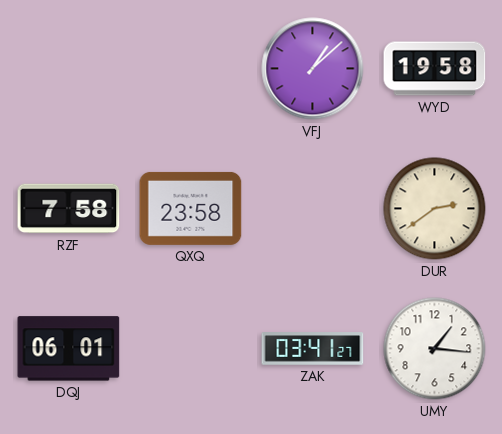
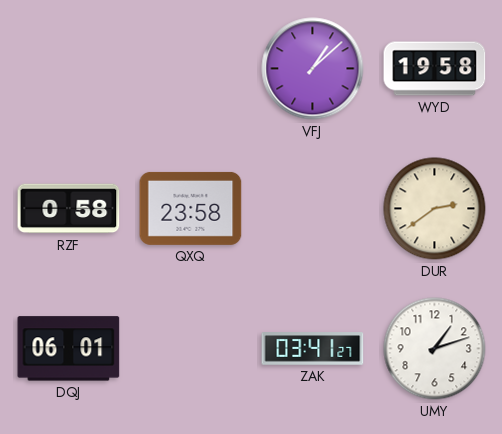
RZF: 7:58 -> 0:58 (69, 209)
UMY: 1:16 -> 1:12 (435, 349)
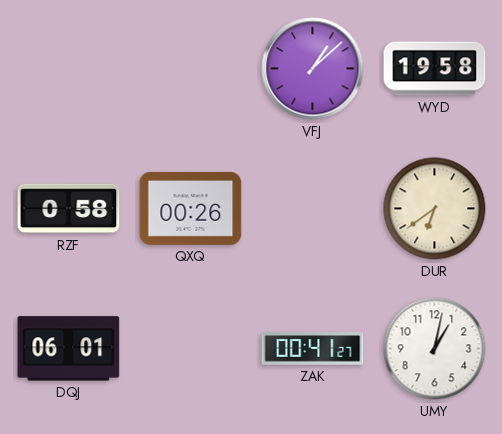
QXQ: 23:58 -> 00:26 (191, 208)
DUR: 2:39 -> 6:39 (435, 209)
ZAK: 03:41 -> 00:41 (313, 349)
UMY: 1:12 -> 1:02 (435, 349)
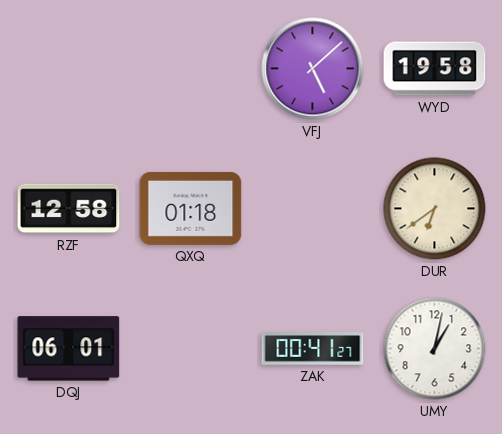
VFJ: 1:08 -> 5:08 (313, 69)
RZF: 0:58 -> 12:58 (69, 209)
QXQ: 00:26 -> 01:18 (191, 208)
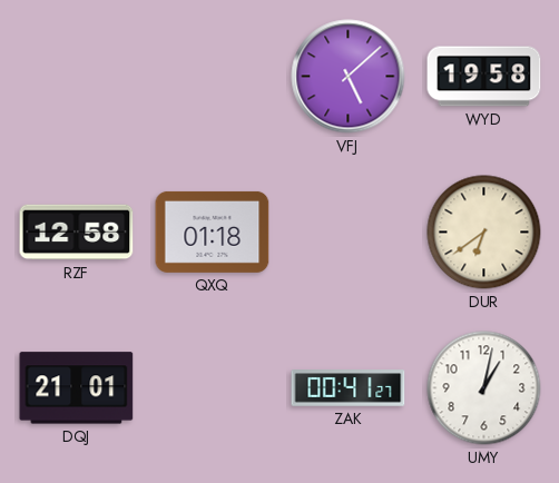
DQJ: 06:01 -> 21:01 (77, 388)
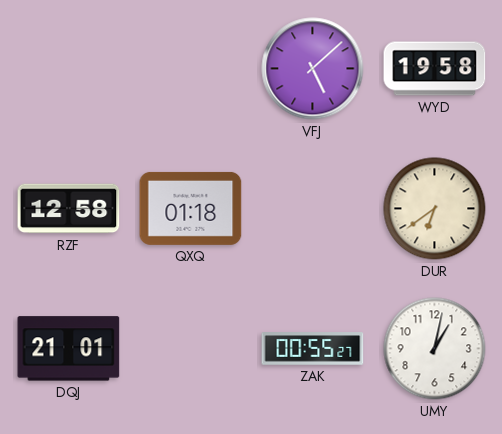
ZAK: 00:41 -> 00:55 (313, 349)
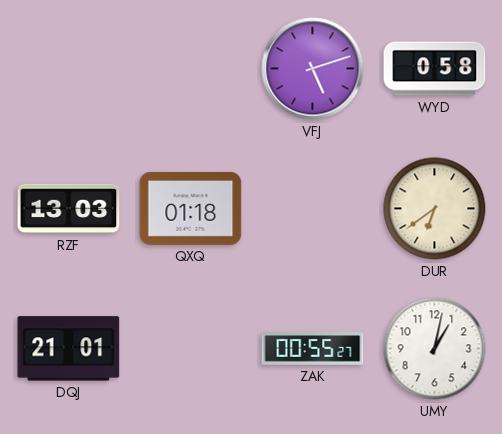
VFJ: 5:08 -> 5:12 (313, 69)
WYD: 19:58 -> 0:58 (435, 69)
RZF: 12:58 -> 13:03 (69, 209)
